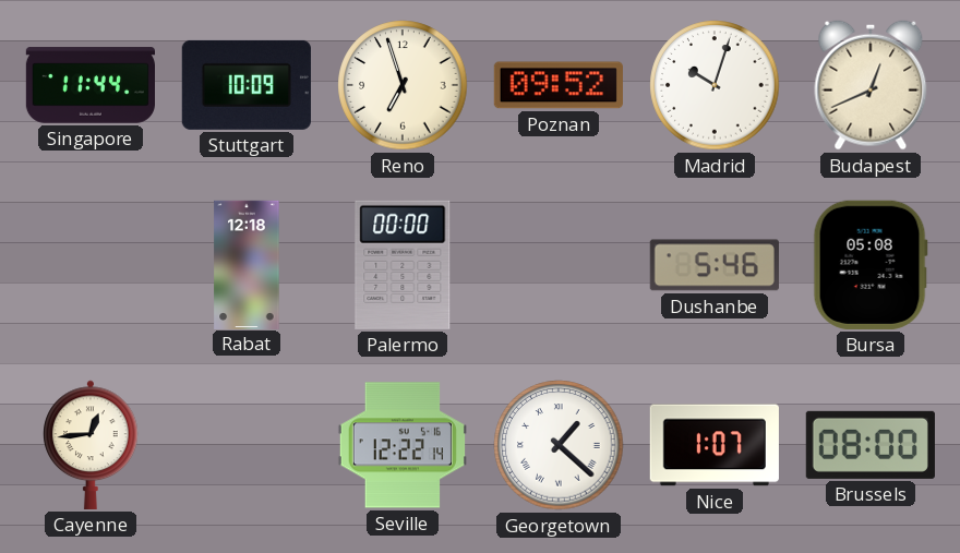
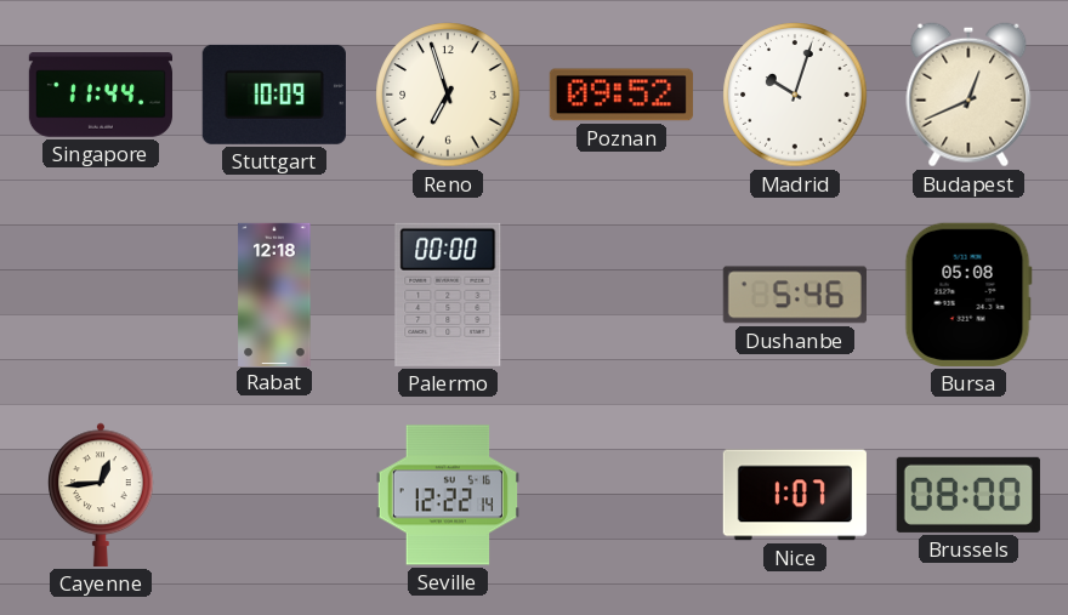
Georgetown: 1:22 -> none (559, 445)
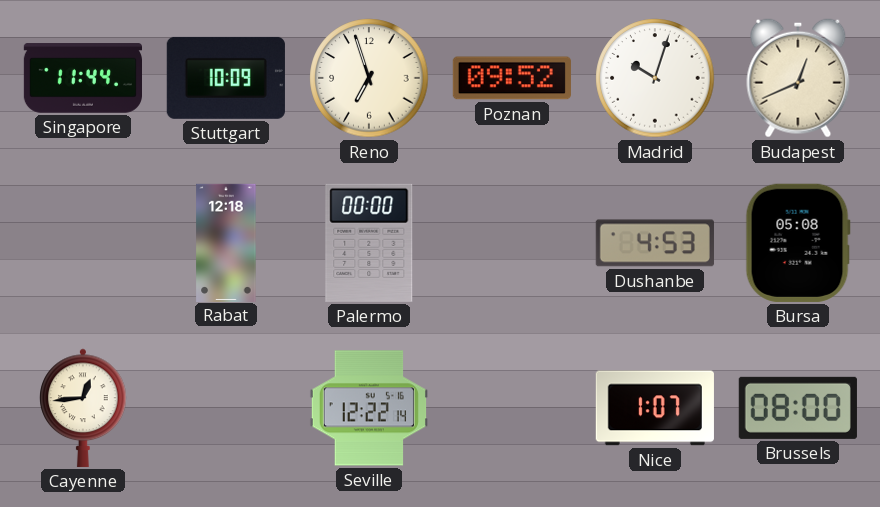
Dushanbe: 5:46 -> 4:53 (655, 243)
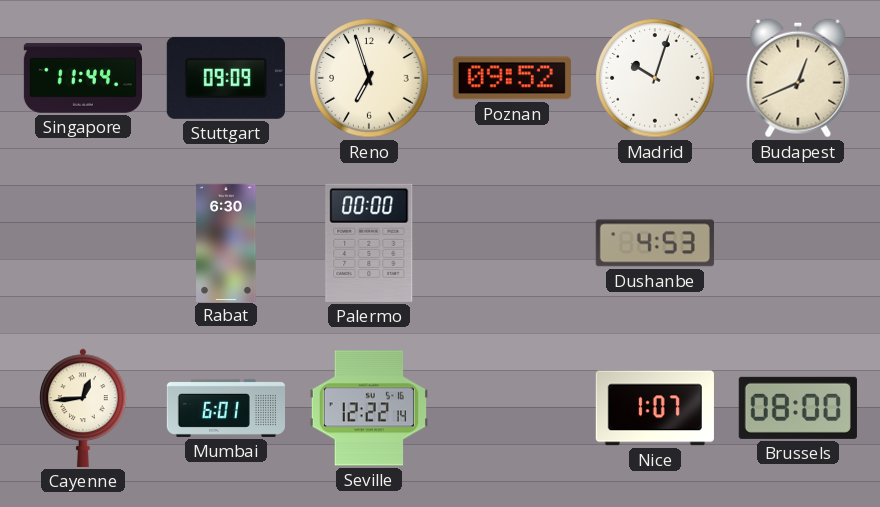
Stuttgart: 10:09 -> 09:09 (226, 78)
Rabat: 12:18 -> 6:30 (226, 242)
Bursa: 05:08 -> none (798, 243)
Mumbai: none -> 6:01 (225, 408)
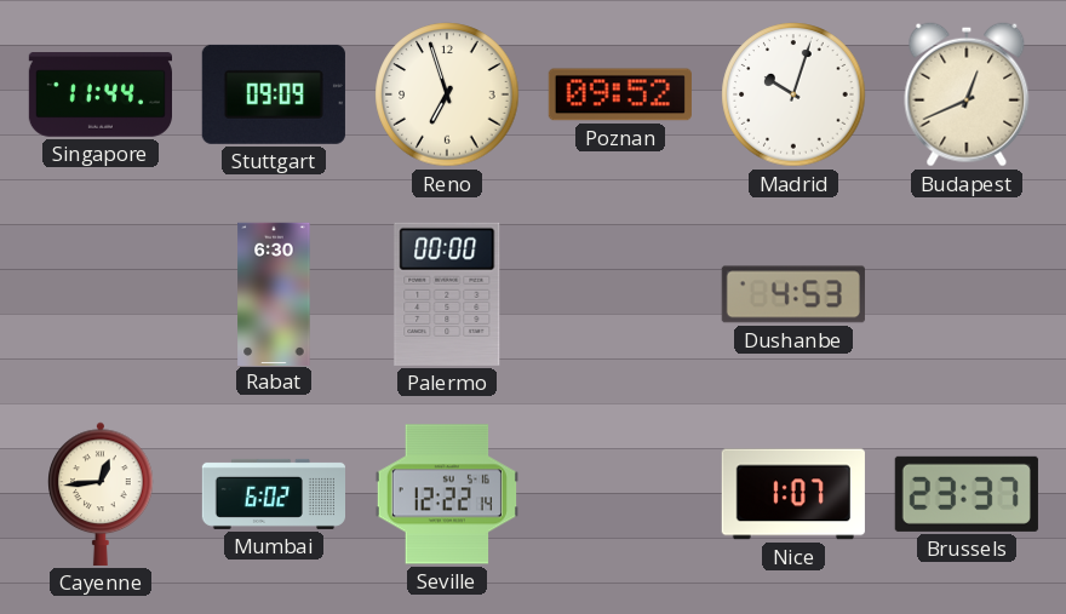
Mumbai: 6:01 -> 6:02 (273, 494)
Brussels: 08:00 -> 23:37 (967, 494)
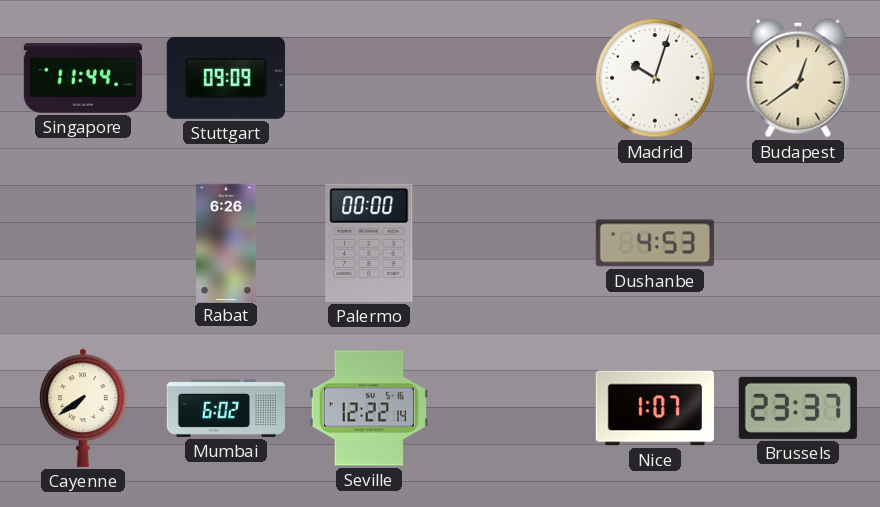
Reno: 6:57 -> none (447, 94)
Poznan: 09:52 -> none (620, 94)
Budapest: 12:41 -> 12:39 (798, 78)
Rabat: 6:30 -> 6:26 (226, 242)
Cayenne: 12:44 -> 7:39 (83, 408)
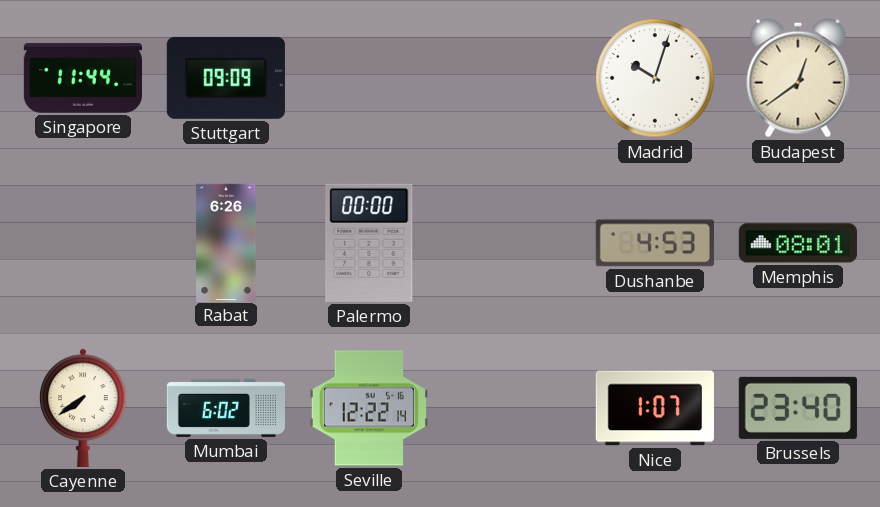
Memphis: none -> 08:01 (798, 243)
Brussels: 23:37 -> 23:40 (798, 408)
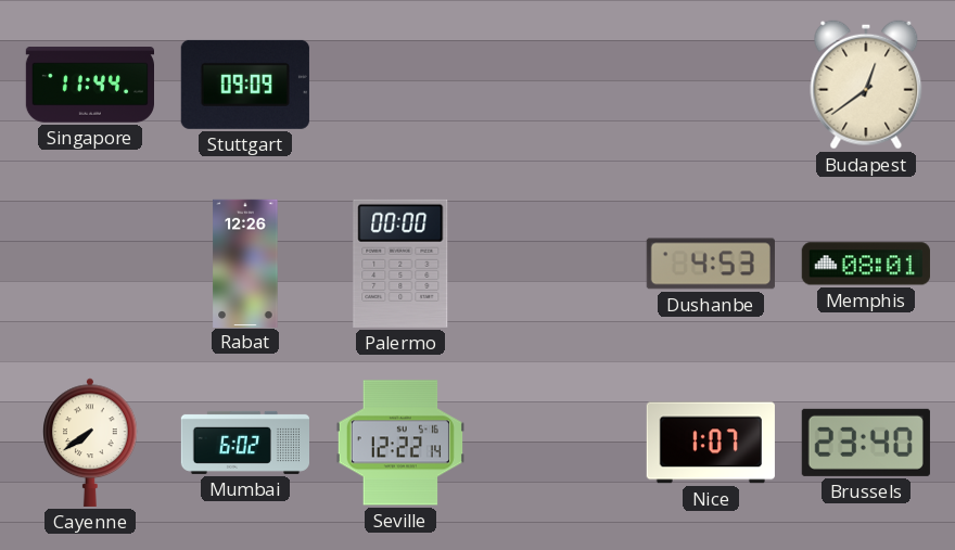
Madrid: 10:03 -> none (655, 78)
Rabat: 6:26 -> 12:26 (245, 263)
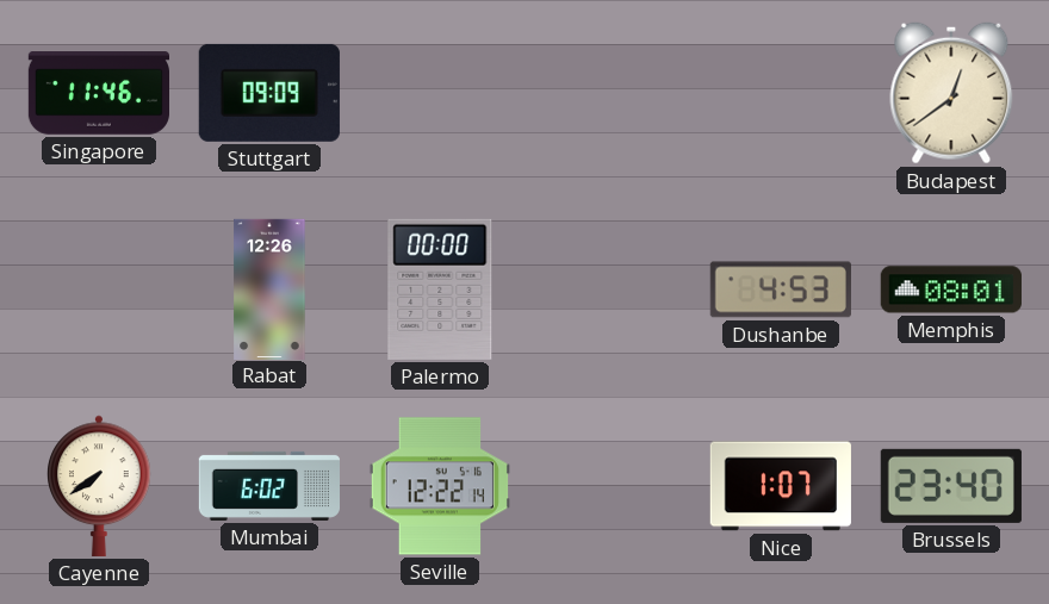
Singapore: 11:44 -> 11:46 (98, 93)
